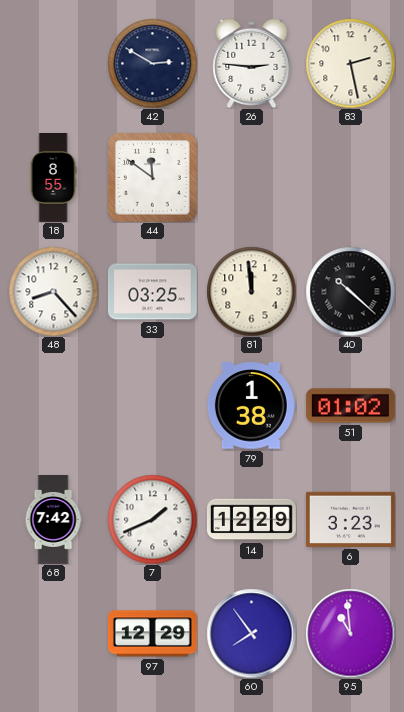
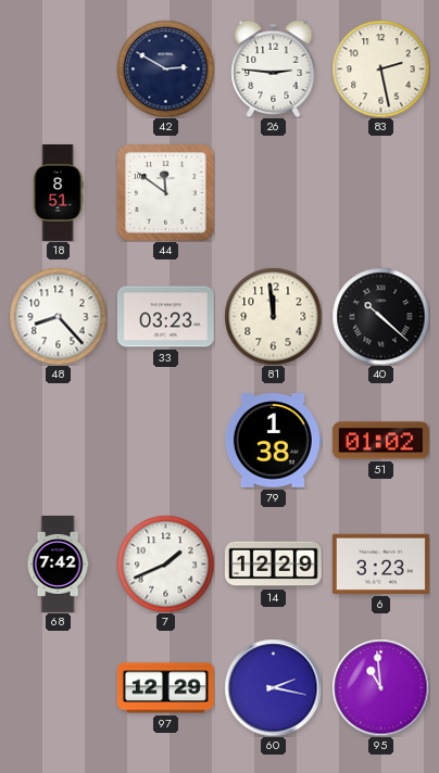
18: 8:55 -> 8:51 (58, 193)
33: 03:25 -> 03:23 (165, 317)
60: 7:54 -> 2:17 (273, 687)
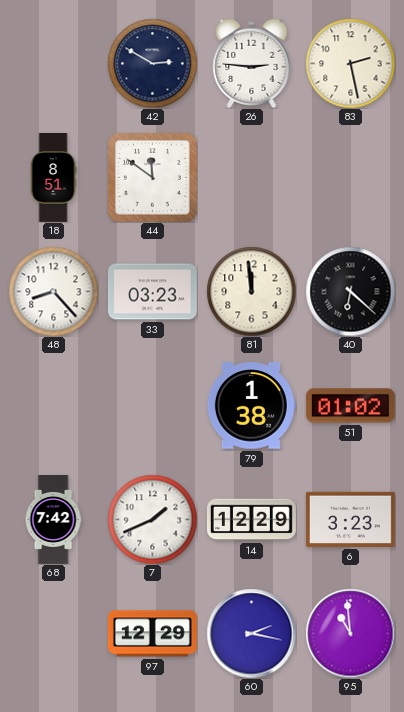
40: 10:22 -> 6:22 (350, 291)
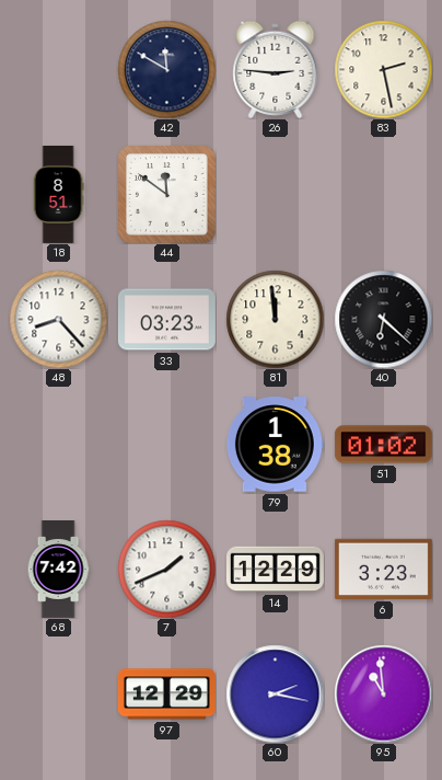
42: 2:50 -> 11:50 (166, 69)
